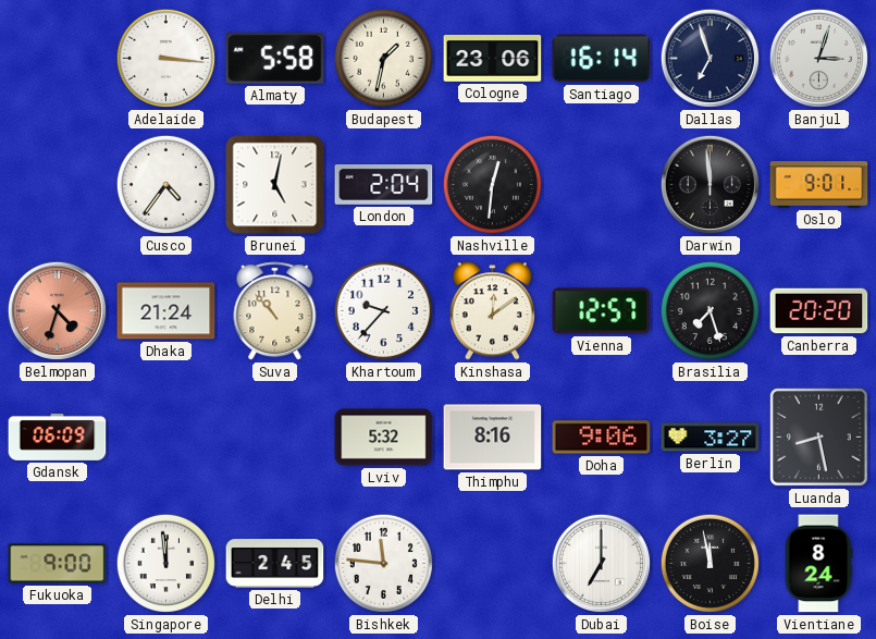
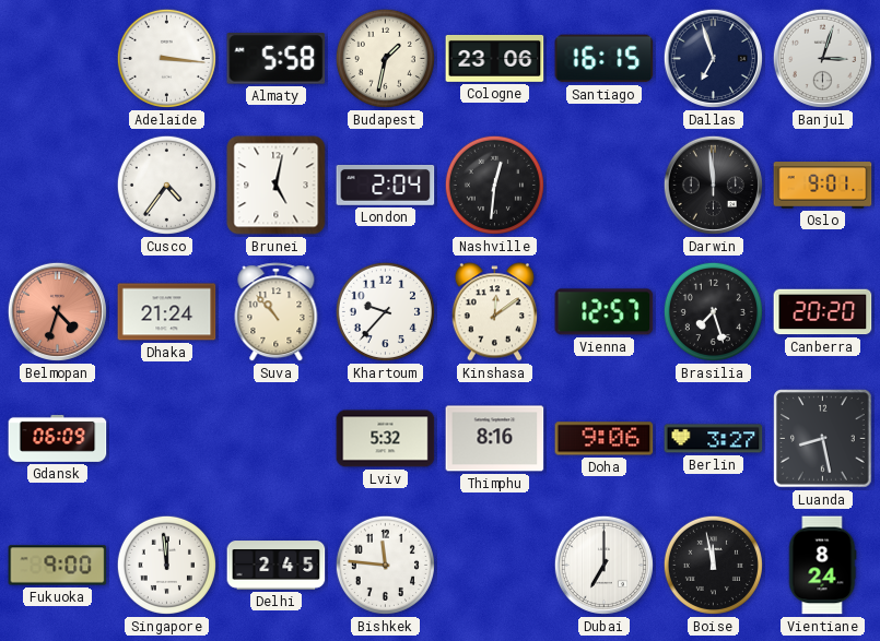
Santiago: 16:14 -> 16:15 (605, 59)
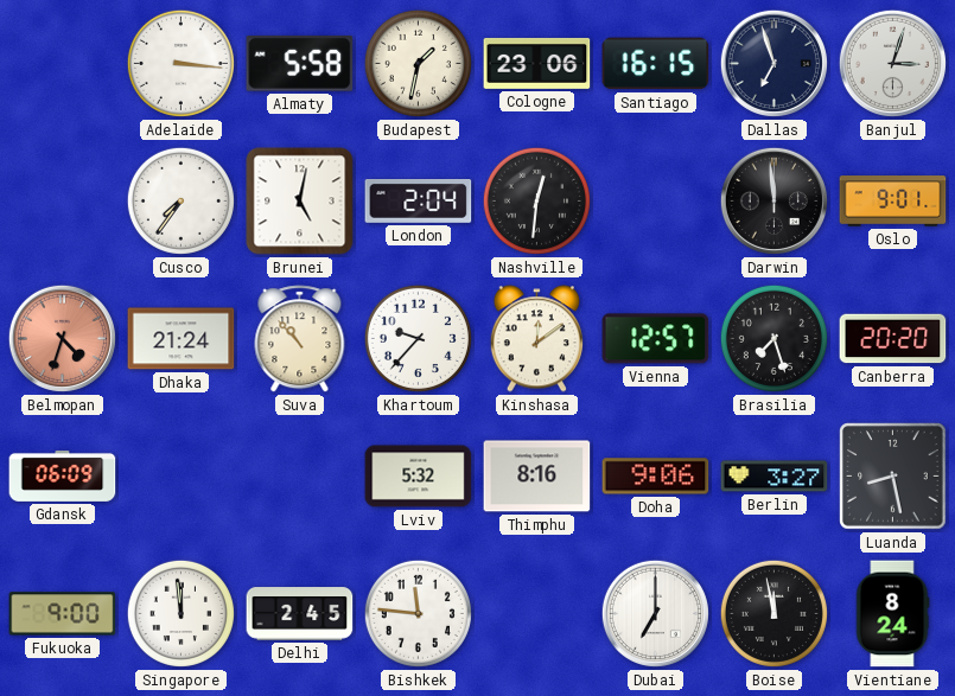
Cusco: 4:36 -> 7:36 (180, 200)
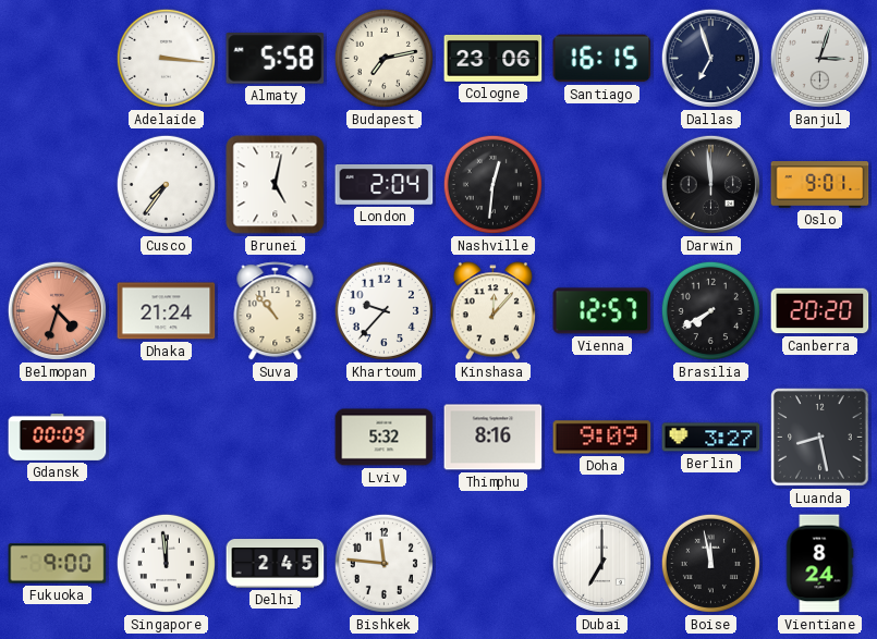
Budapest: 1:32 -> 7:13 (383, 58)
Kinshasa: 12:09 -> 12:07 (492, 311)
Brasilia: 7:27 -> 7:40 (710, 310)
Gdansk: 06:09 -> 00:09 (58, 437)
Doha: 9:06 -> 9:09 (602, 438)
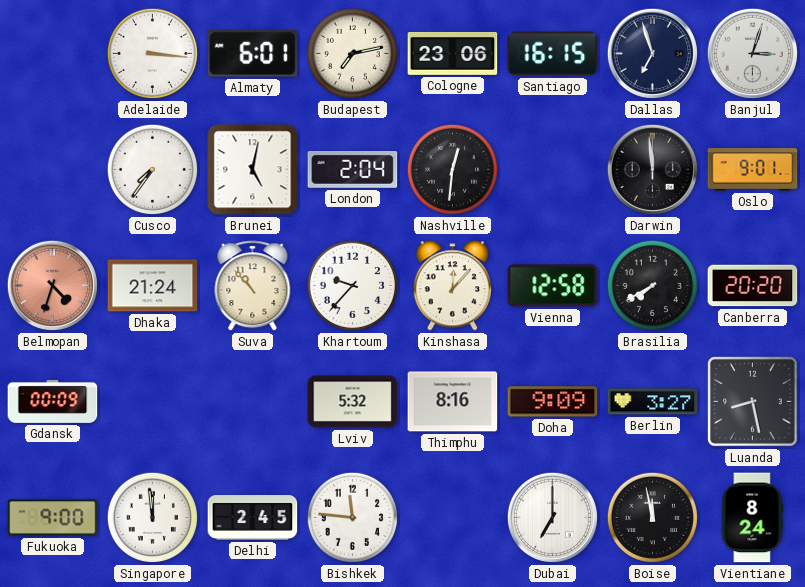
Almaty: 5:58 -> 6:01 (253, 54)
Vienna: 12:57 -> 12:58 (553, 286)
